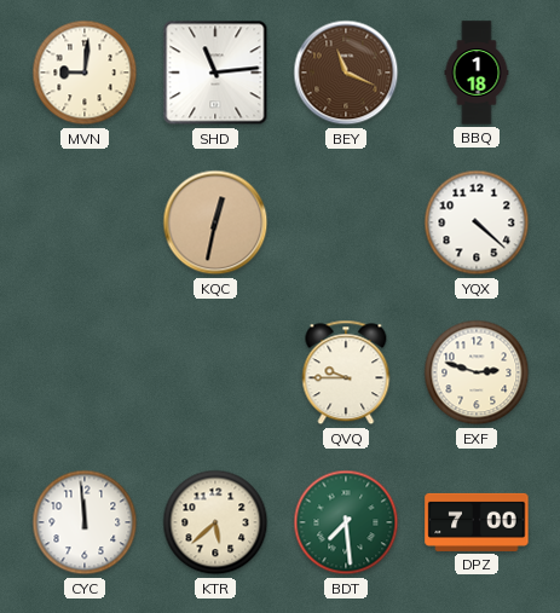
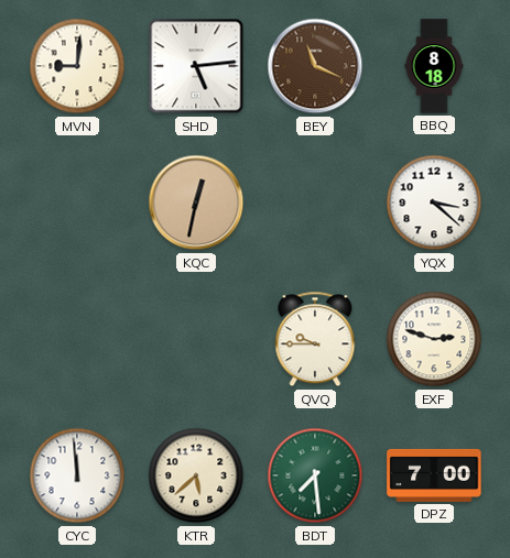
SHD: 11:14 -> 5:14 (196, 66)
BBQ: 1:18 -> 8:18 (434, 66)
YQX: 4:22 -> 3:22 (434, 203)
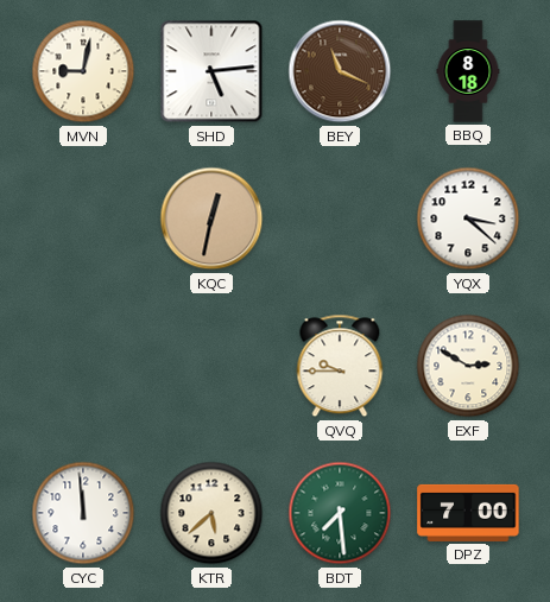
MVN: 9:01 -> 9:02 (83, 71)
EXF: 2:48 -> 2:50 (468, 366)
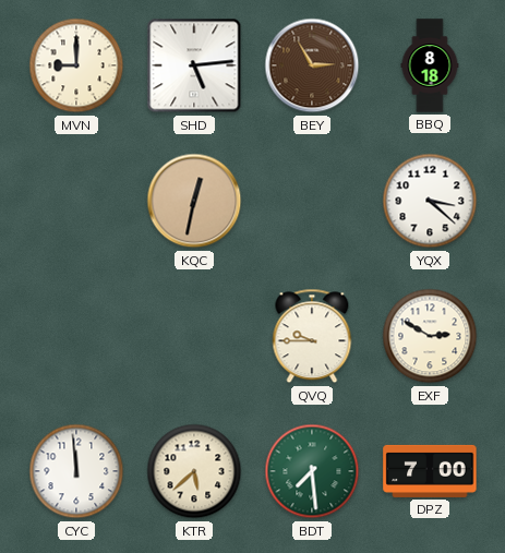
MVN: 9:02 -> 9:00 (76, 65)
BEY: 11:19 -> 2:55 (312, 65)
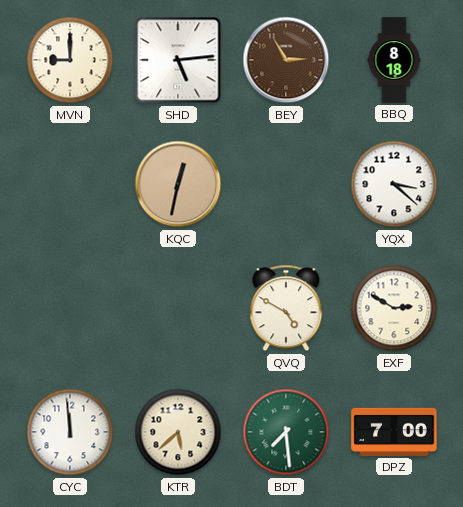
QVQ: 9:45 -> 4:50 (286, 308)
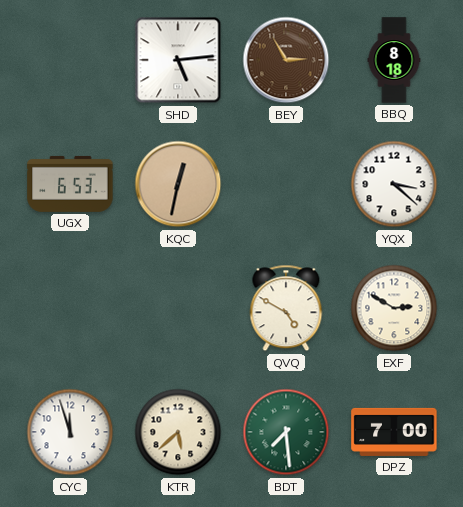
MVN: 9:00 -> none (70, 60)
UGX: none -> 6:53 (70, 184)
CYC: 11:59 -> 11:57 (70, 432)
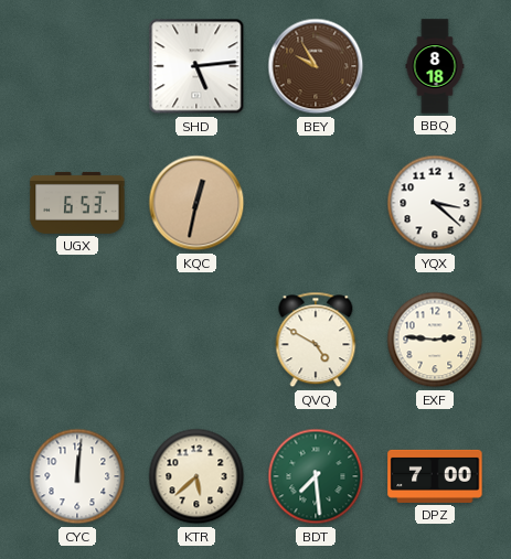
BEY: 2:55 -> 9:55 (316, 66)
EXF: 2:50 -> 2:46 (435, 340)
CYC: 11:57 -> 12:01 (77, 476)
